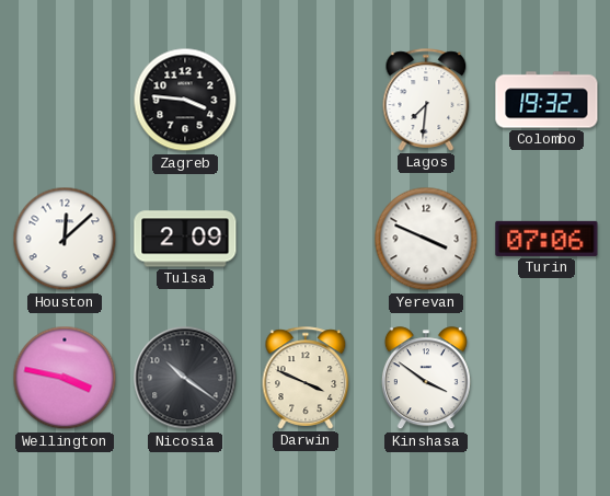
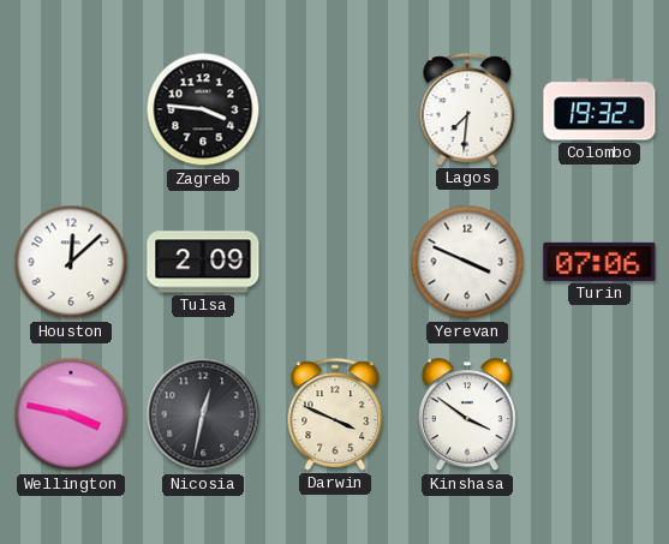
Nicosia: 10:21 -> 12:32 (203, 414)
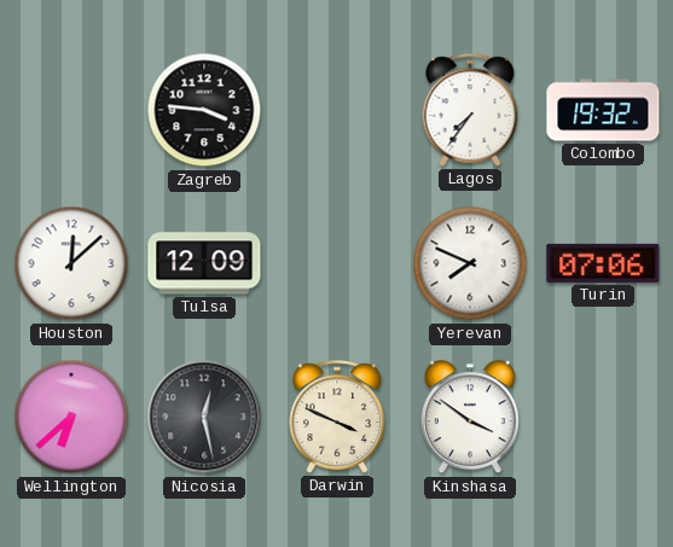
Lagos: 7:31 -> 7:36 (470, 110)
Tulsa: 2:09 -> 12:09 (204, 263)
Yerevan: 3:49 -> 7:49 (470, 263)
Wellington: 3:47 -> 6:38 (71, 417)
Nicosia: 12:32 -> 12:28 (204, 417)
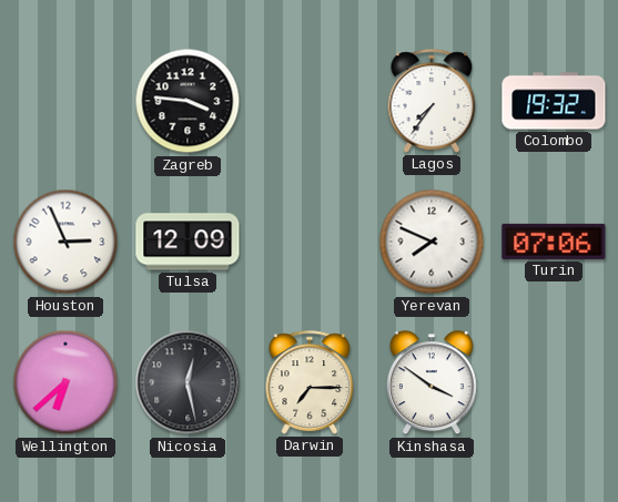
Houston: 12:08 -> 2:56 (65, 242)
Darwin: 3:49 -> 7:15 (310, 382)
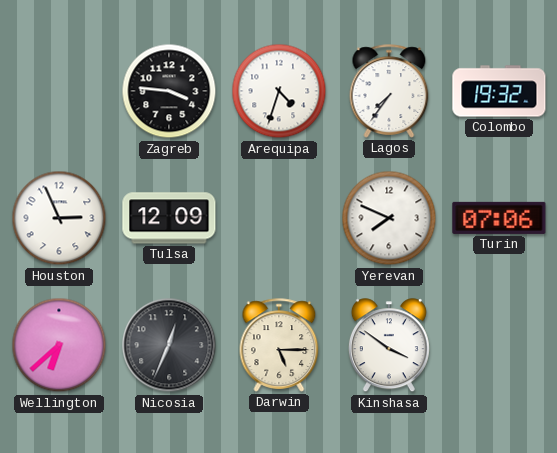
Arequipa: none -> 4:33 (279, 91)
Nicosia: 12:28 -> 12:34 (169, 345)
Darwin: 7:15 -> 5:15 (279, 345)
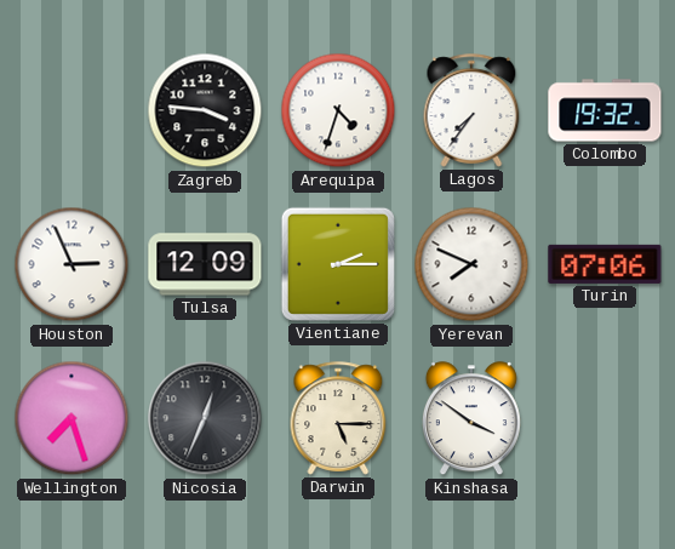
Vientiane: none -> 2:15 (338, 264)
Wellington: 6:38 -> 7:27 (71, 418)
